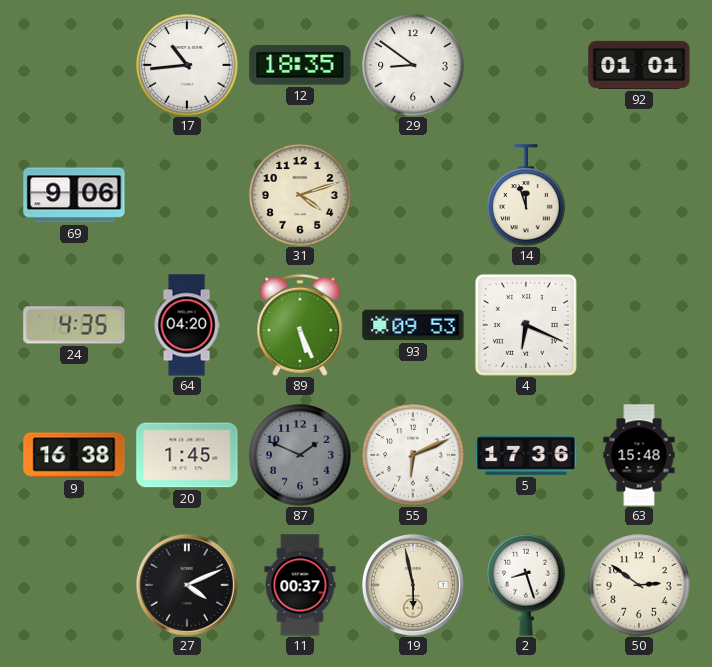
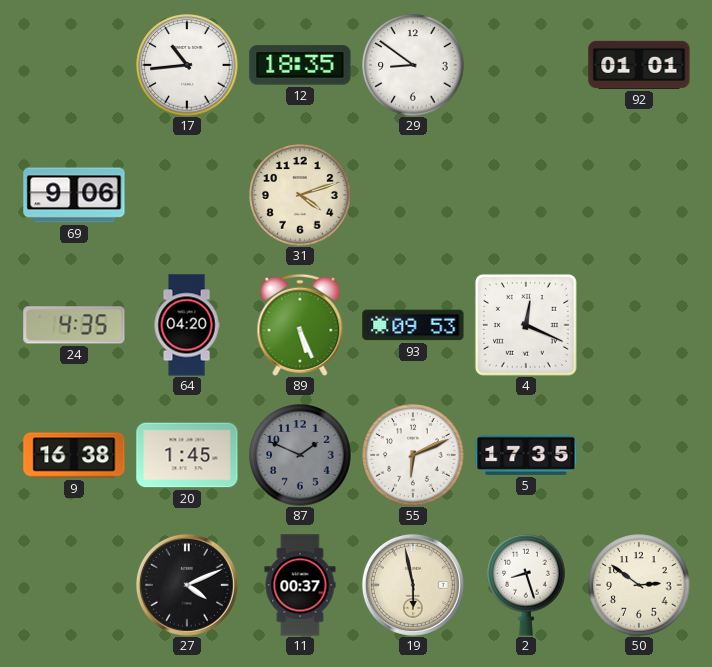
14: 11:57 -> none (526, 195)
4: 6:19 -> 12:19 (526, 325)
5: 17:36 -> 17:35 (526, 455)
63: 15:48 -> none (639, 455)
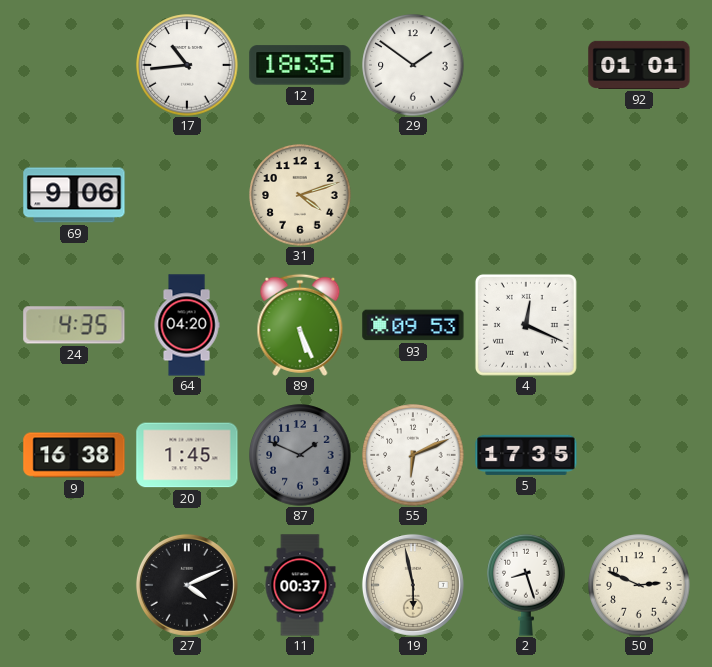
29: 8:51 -> 1:51 (413, 65)
50: 2:51 -> 2:49 (639, 585)
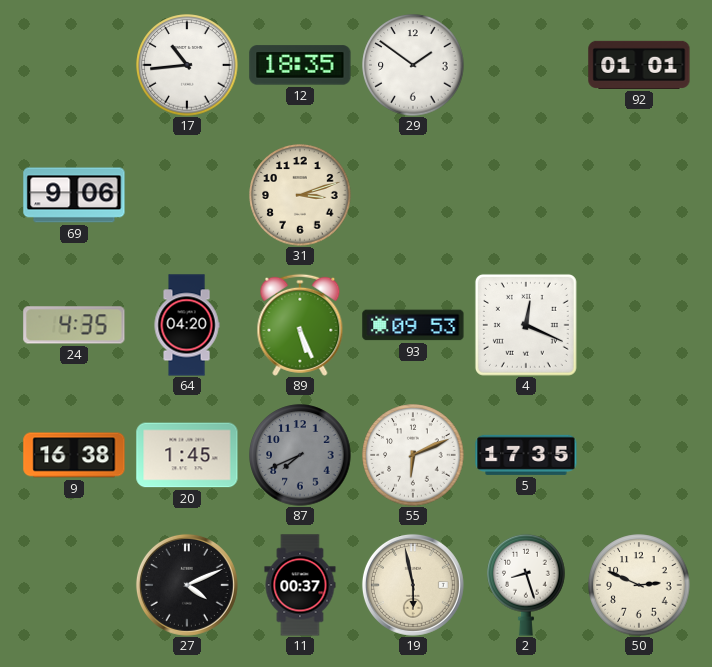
31: 4:12 -> 3:12 (300, 195)
87: 1:49 -> 7:41 (300, 455)
